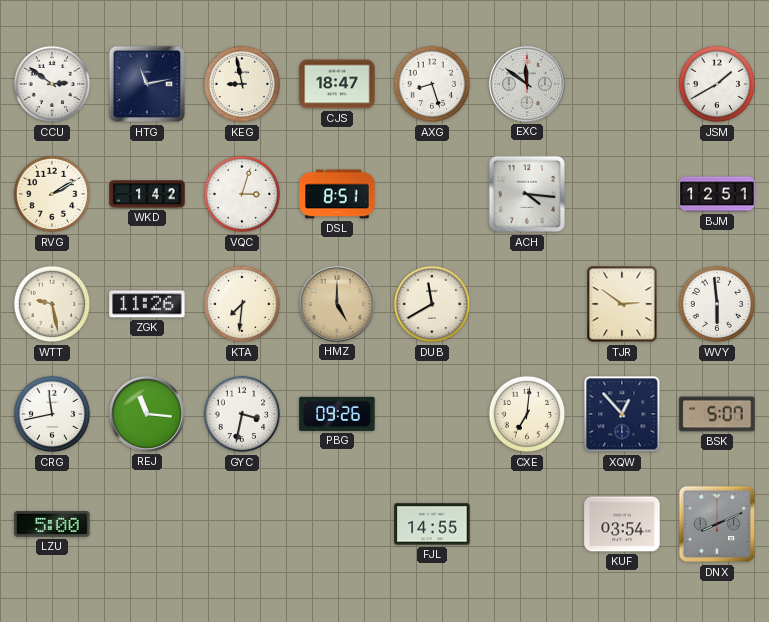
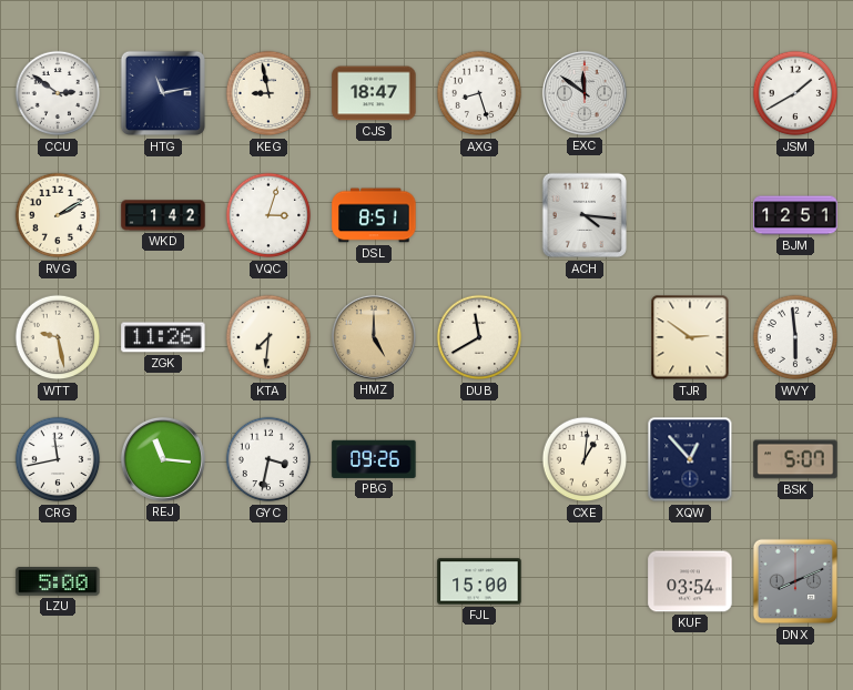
CXE: 7:01 -> 1:01 (585, 459)
FJL: 14:55 -> 15:00 (479, 581)
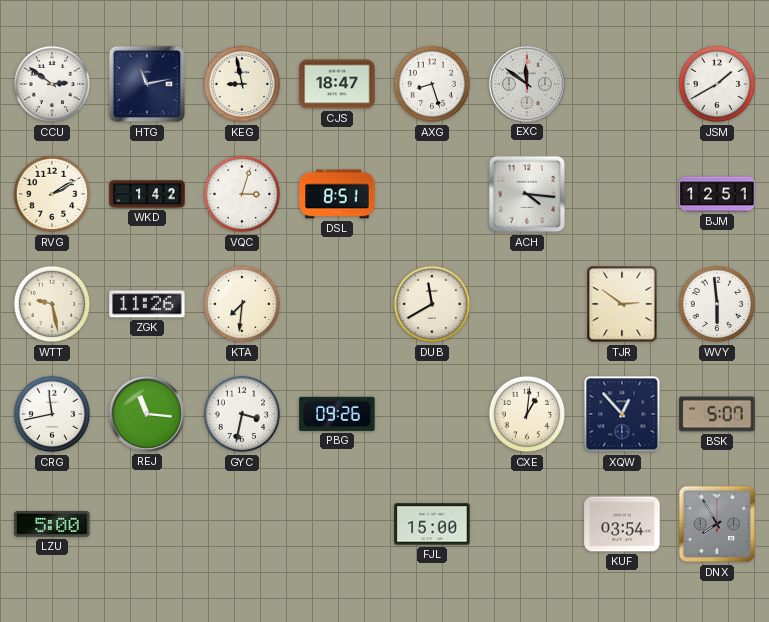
HMZ: 5:00 -> none (374, 337)
DNX: 8:11 -> 7:55 (717, 524)
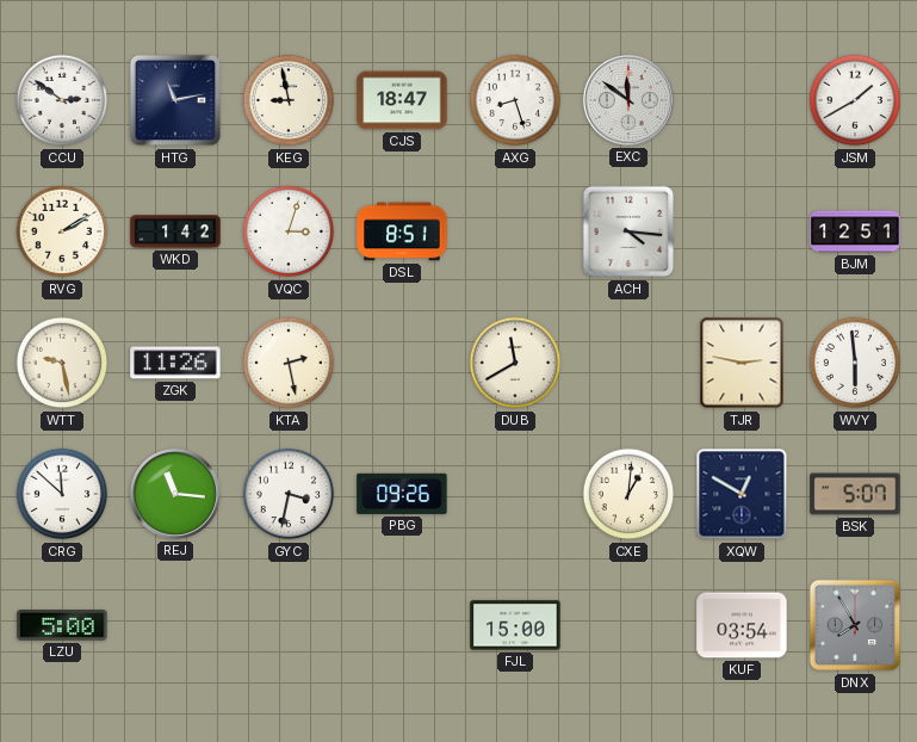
KTA: 7:31 -> 2:28 (289, 363)
TJR: 2:51 -> 2:47 (742, 363)
CRG: 11:43 -> 11:52 (62, 494)
XQW: 12:53 -> 12:50 (742, 494)
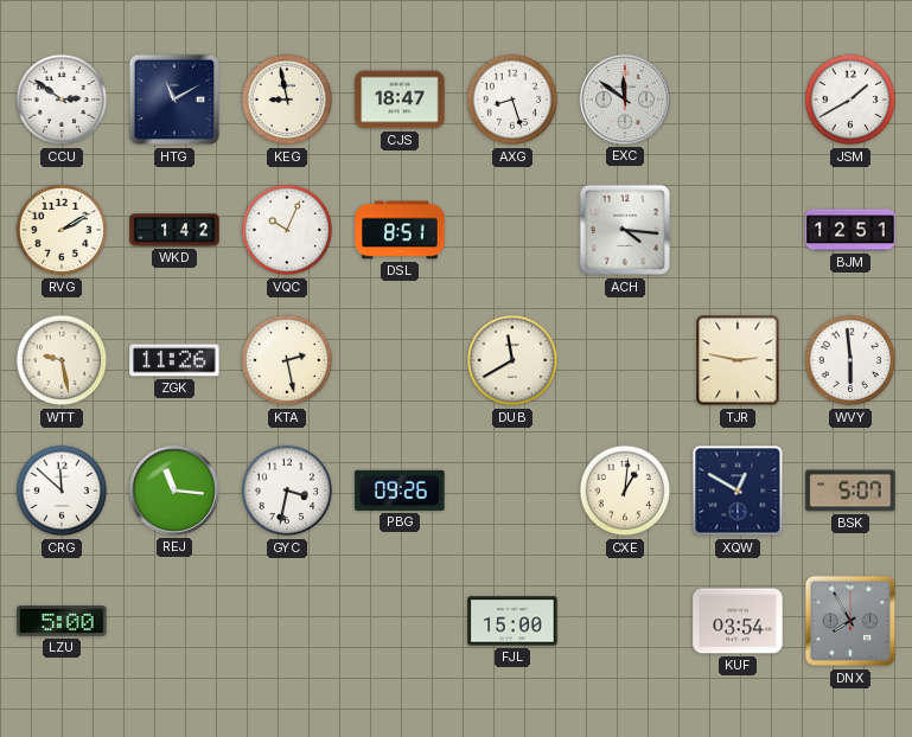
HTG: 11:13 -> 11:10 (174, 100)
VQC: 3:03 -> 10:04 (287, 230)
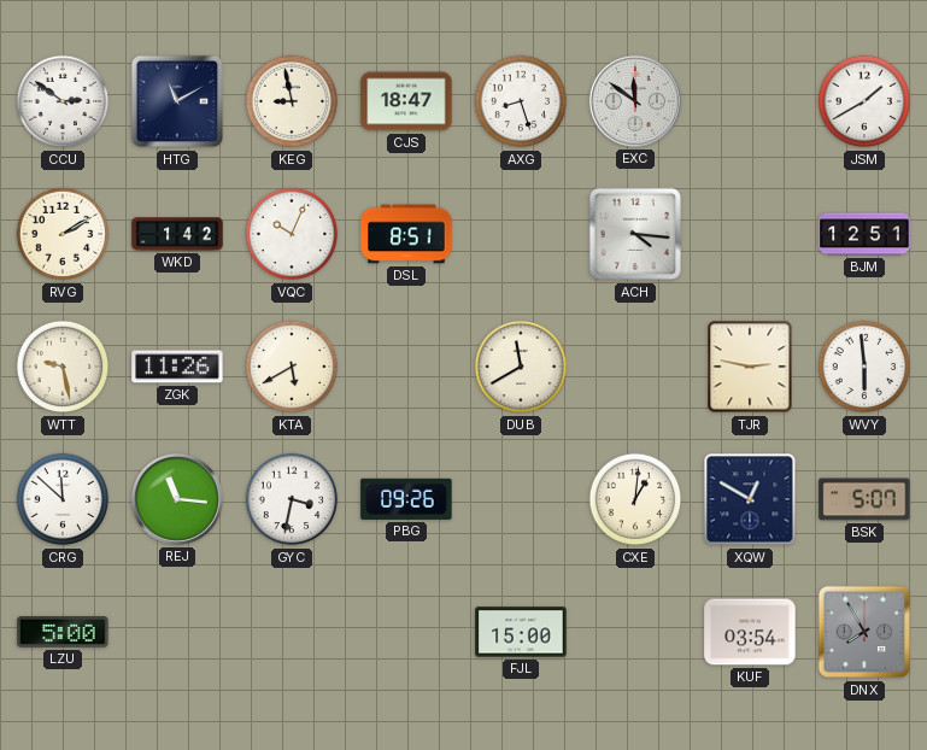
KTA: 2:28 -> 5:40 (292, 367)
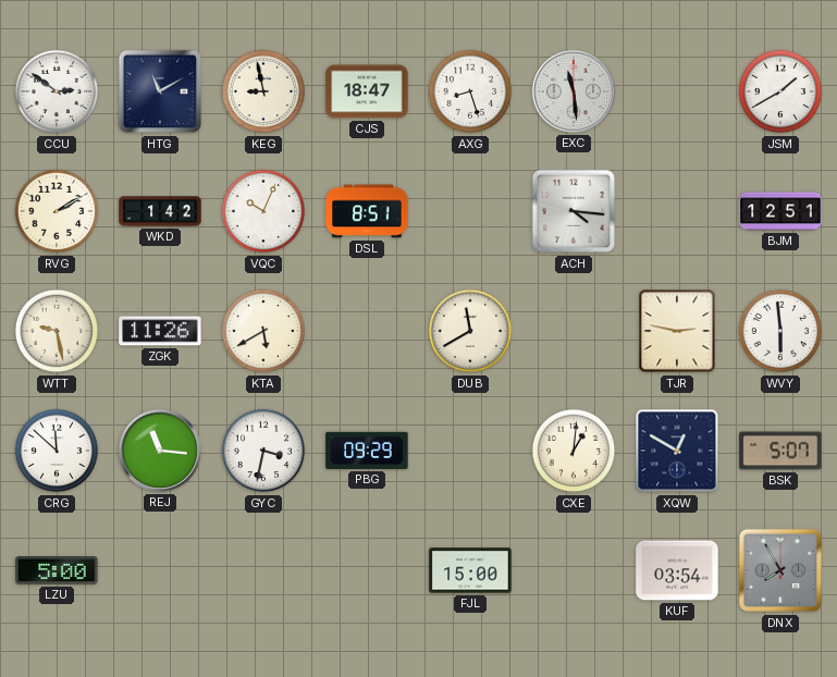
EXC: 11:51 -> 11:29 (574, 91)
PBG: 09:26 -> 09:29 (367, 451)
